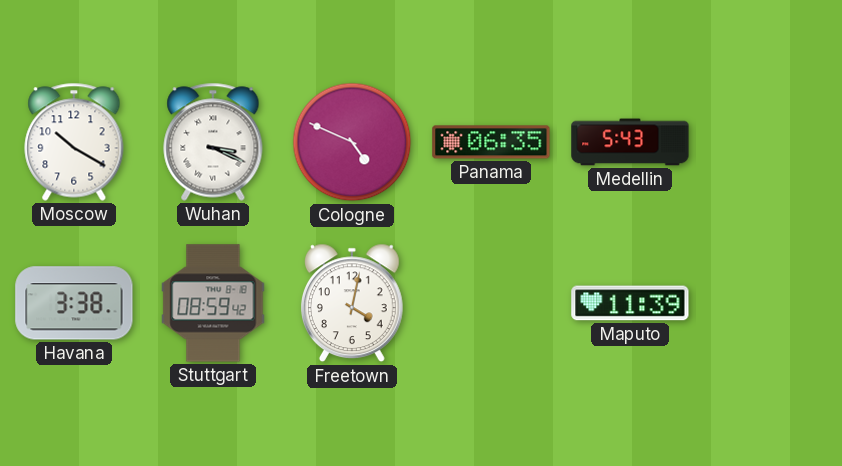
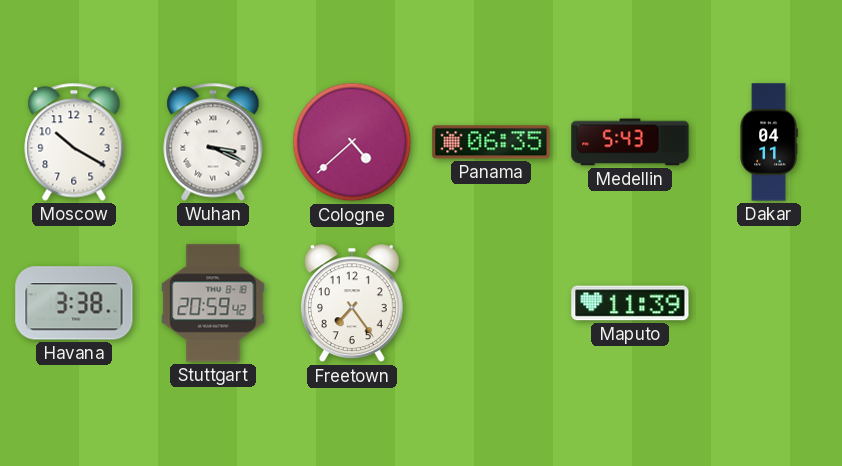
Cologne: 4:49 -> 4:38 (352, 142)
Dakar: none -> 04:11 (769, 142)
Stuttgart: 08:59 -> 20:59 (213, 303)
Freetown: 4:02 -> 7:24 (352, 303)
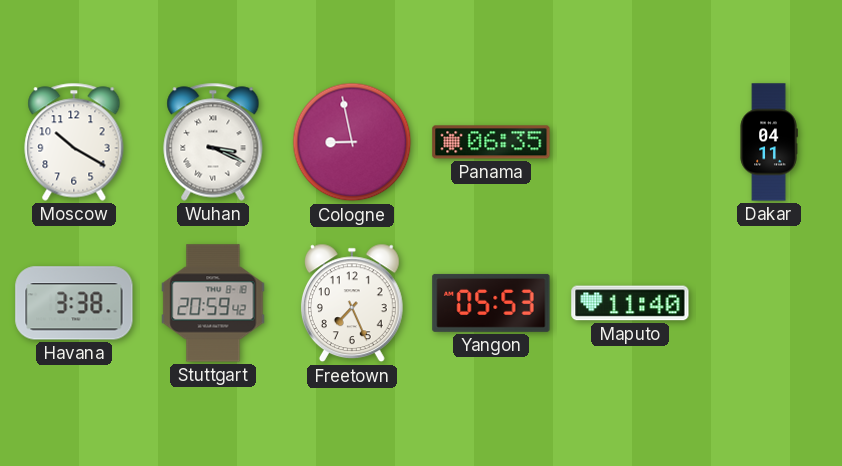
Cologne: 4:38 -> 8:58 (352, 142)
Medellin: 5:43 -> none (630, 142)
Freetown: 7:24 -> 7:26 (352, 303)
Yangon: none -> 05:53 (491, 303)
Maputo: 11:39 -> 11:40 (630, 303)
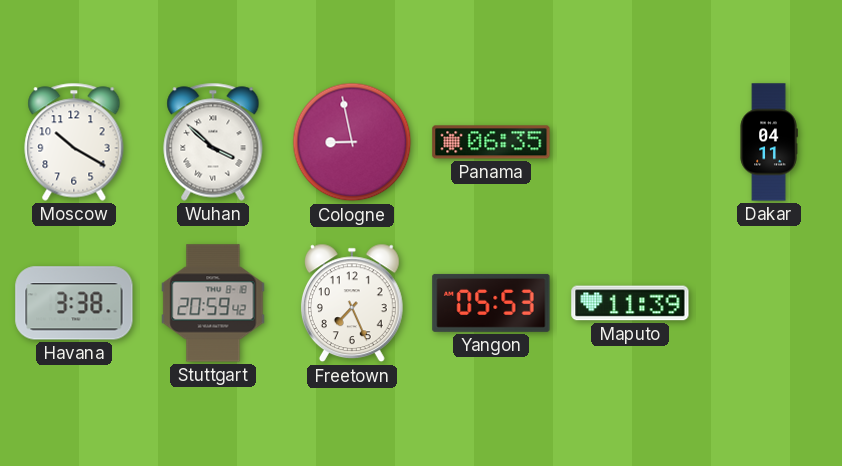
Wuhan: 3:19 -> 3:52 (213, 142)
Maputo: 11:40 -> 11:39 (630, 303)
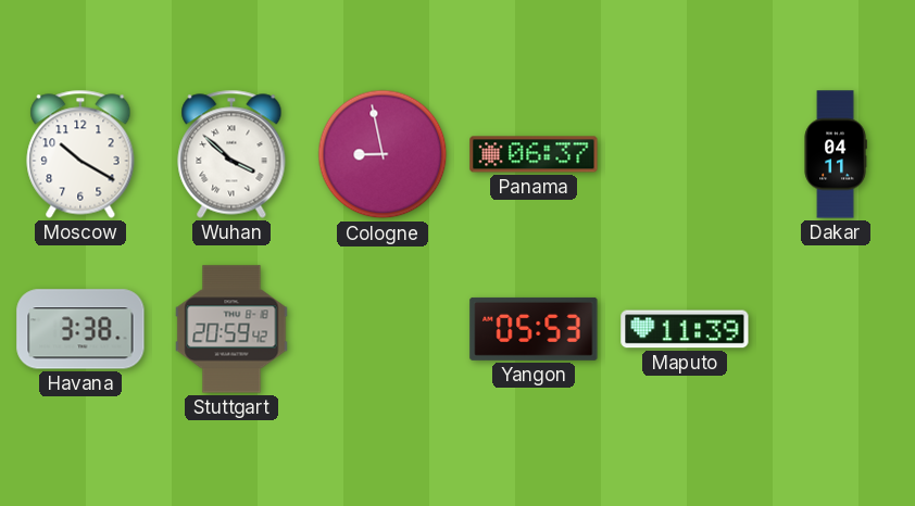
Panama: 06:35 -> 06:37 (534, 154)
Freetown: 7:26 -> none (352, 303)
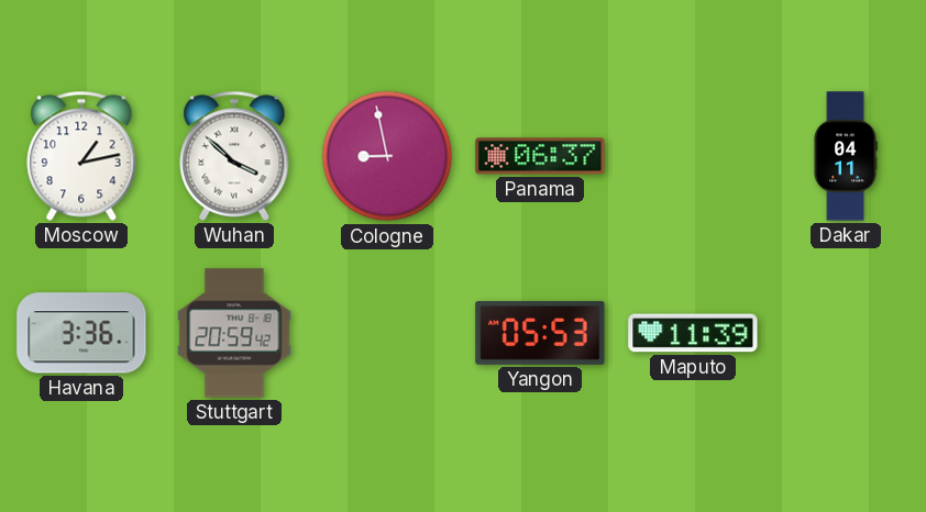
Moscow: 10:20 -> 1:13 (81, 156)
Havana: 3:38 -> 3:36 (81, 333)
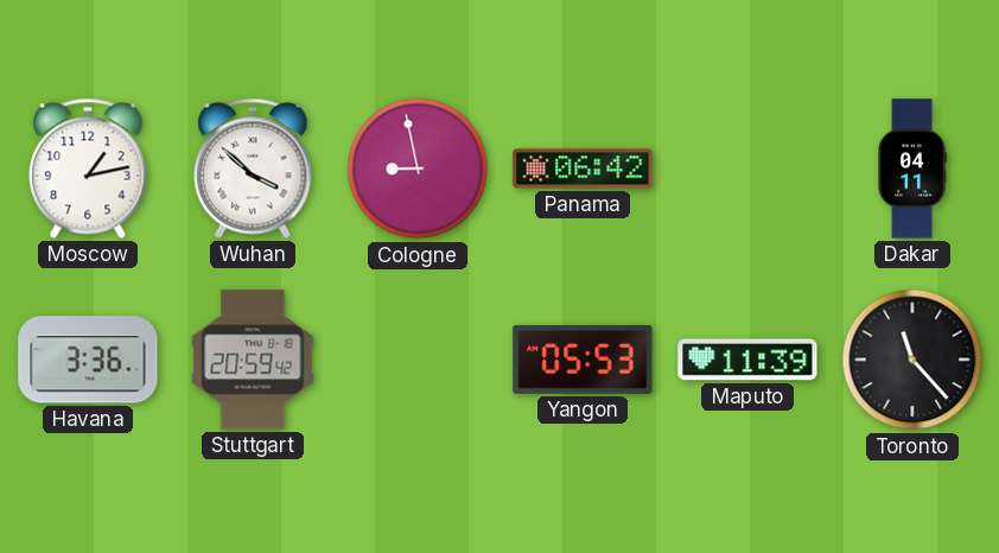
Panama: 06:37 -> 06:42 (583, 169)
Toronto: none -> 11:23 (912, 360)
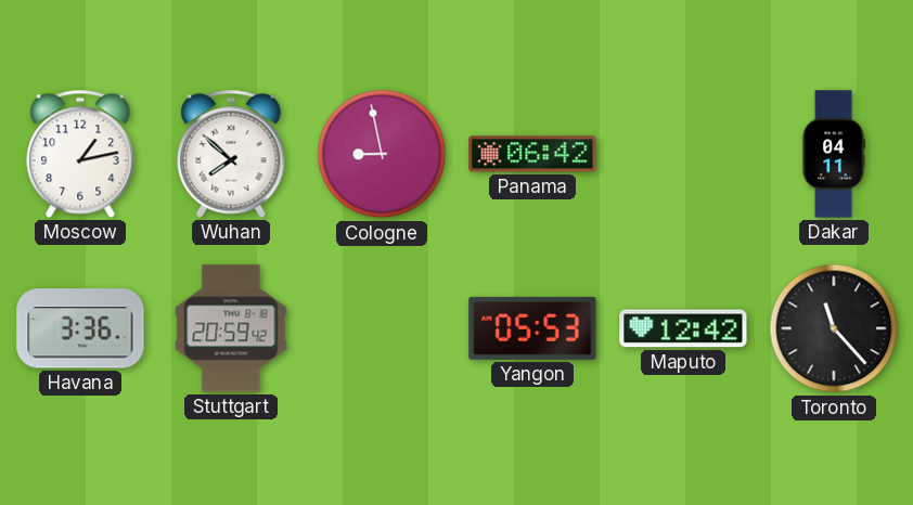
Wuhan: 3:52 -> 7:52 (231, 154)
Maputo: 11:39 -> 12:42 (683, 328)
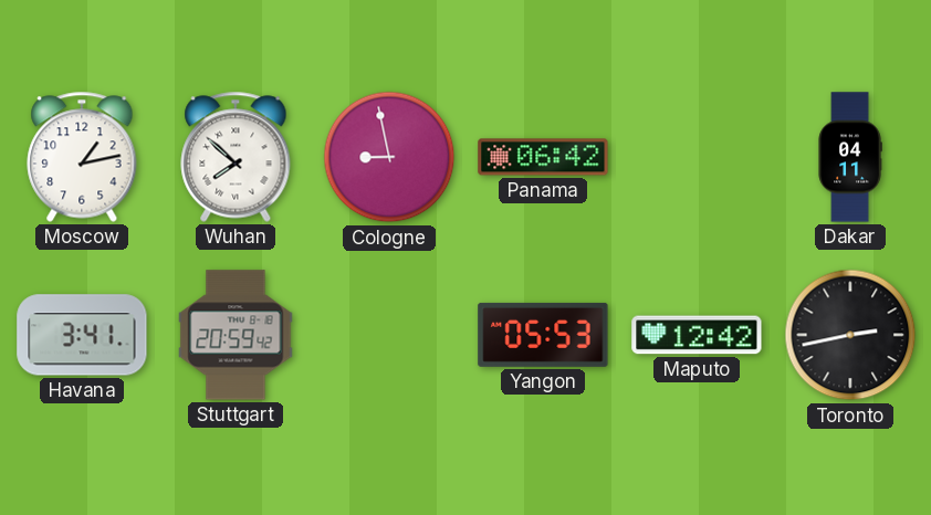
Havana: 3:36 -> 3:41 (82, 335)
Toronto: 11:23 -> 2:43 (850, 335)
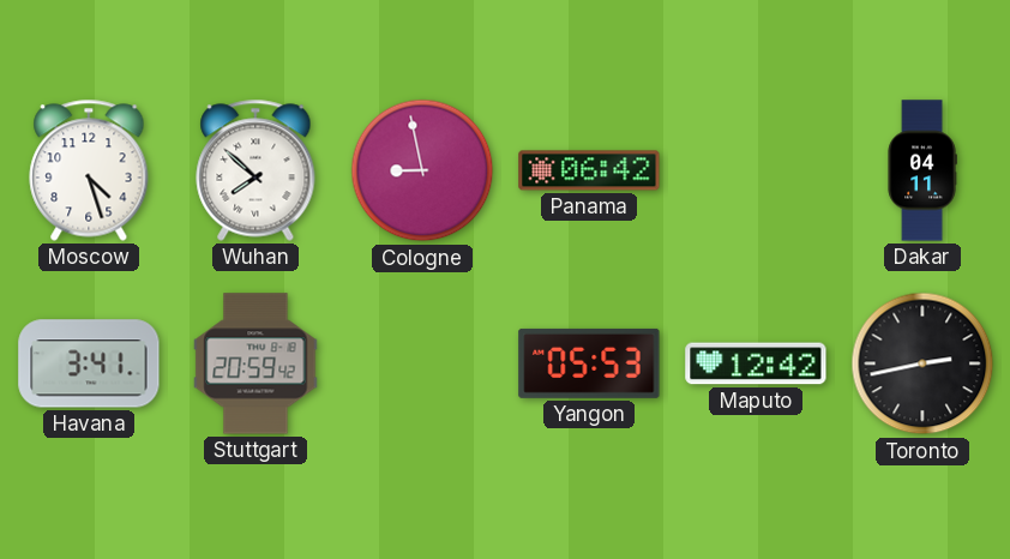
Moscow: 1:13 -> 4:27 (89, 170)
